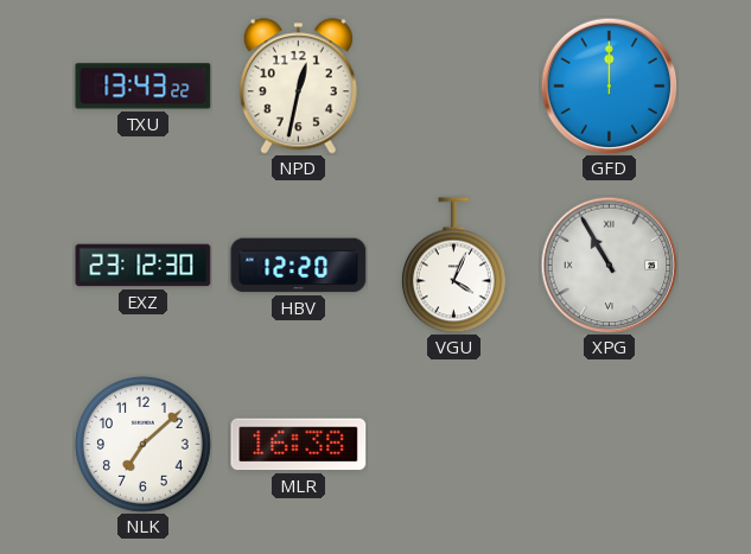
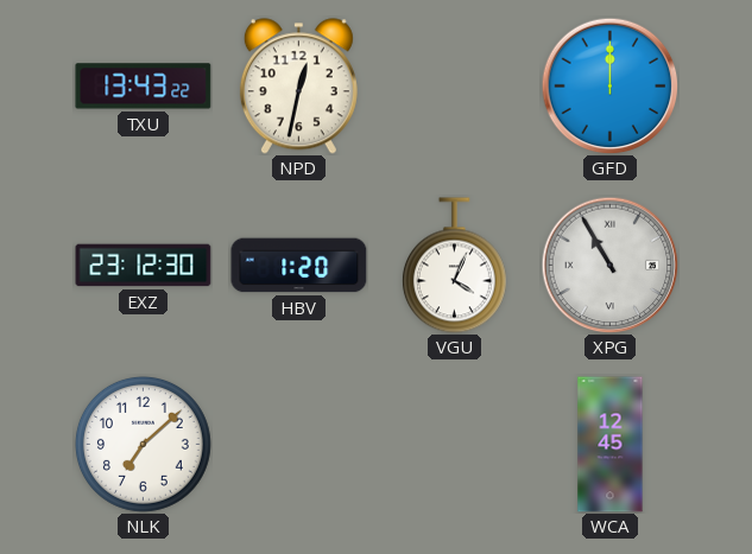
HBV: 12:20 -> 1:20 (299, 266)
MLR: 16:38 -> none (299, 445)
WCA: none -> 12:45 (611, 445)
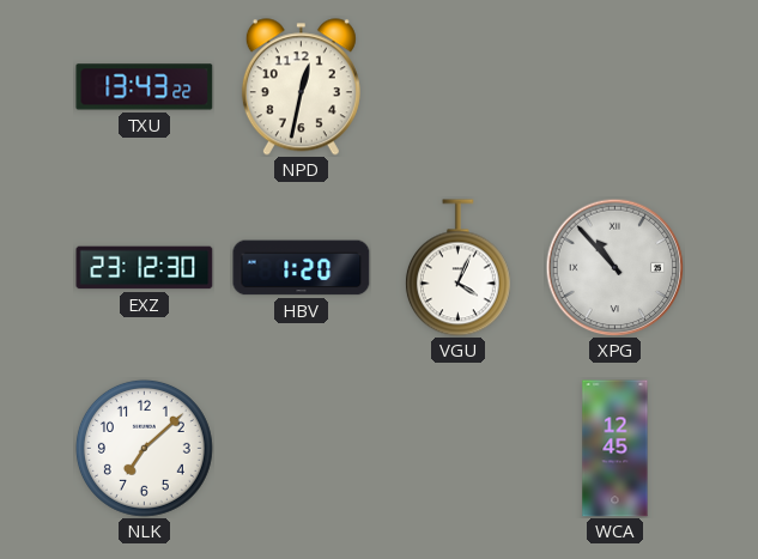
GFD: 12:00 -> none (609, 85)
XPG: 10:55 -> 10:53 (614, 267)
